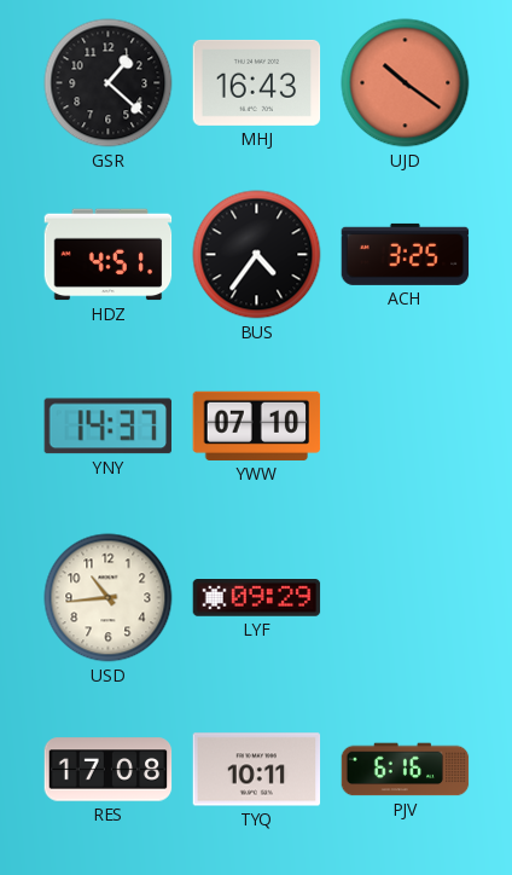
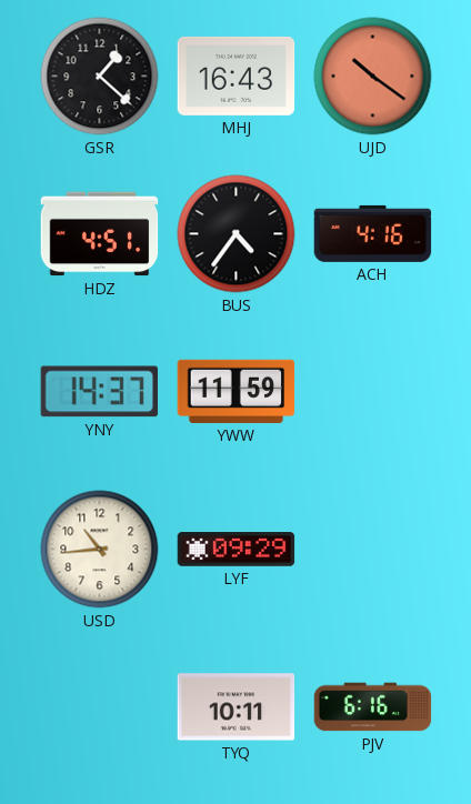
ACH: 3:25 -> 4:16 (373, 233)
YWW: 07:10 -> 11:59 (237, 391)
RES: 17:08 -> none (109, 770)
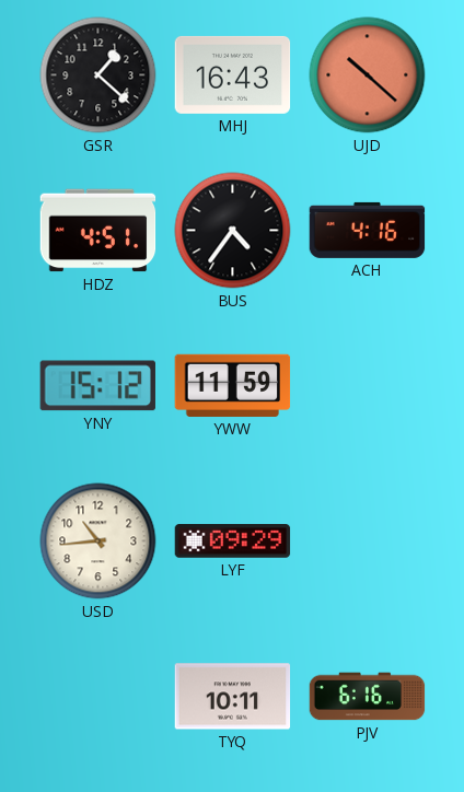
UJD: 10:21 -> 10:22 (368, 75)
YNY: 14:37 -> 15:12 (97, 386)
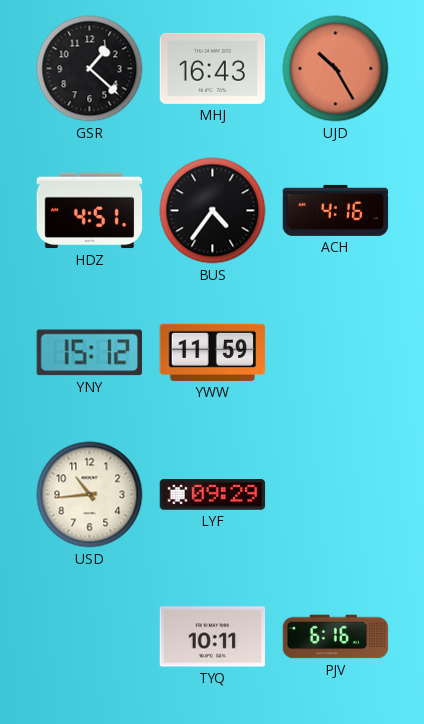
UJD: 10:22 -> 10:25 (336, 69)
